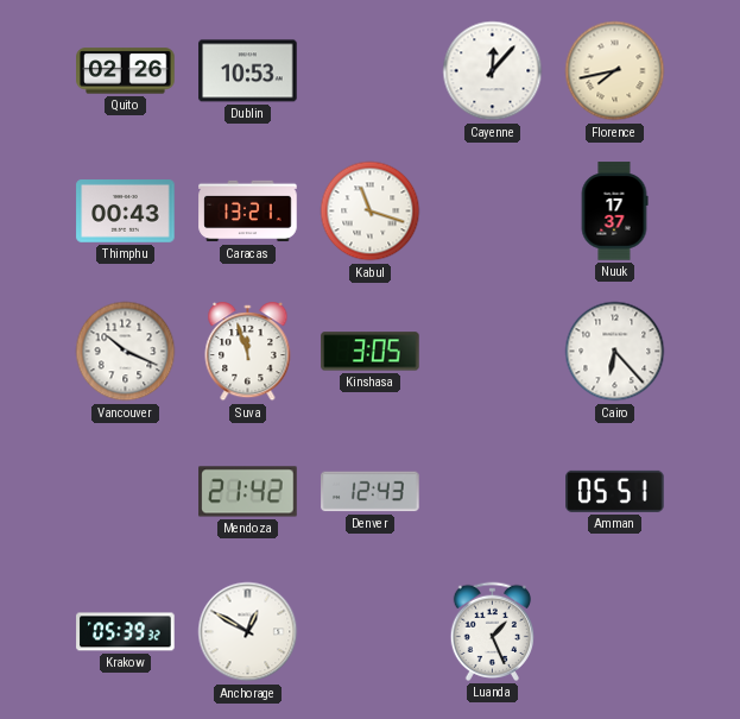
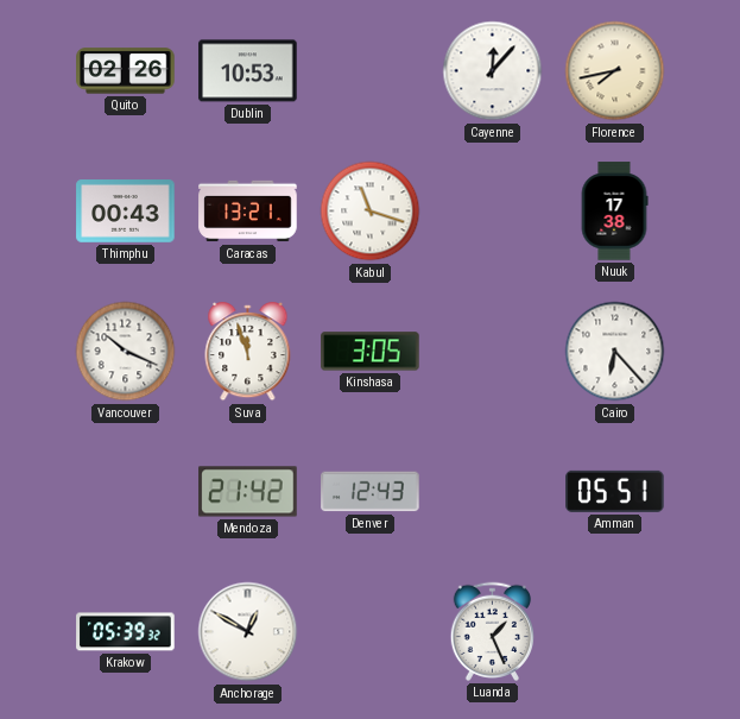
Nuuk: 17:37 -> 17:38 (614, 212)
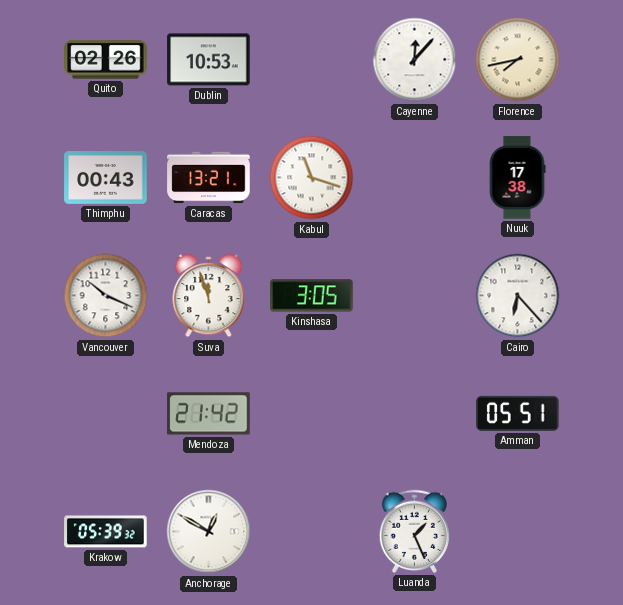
Denver: 12:43 -> none (371, 492)
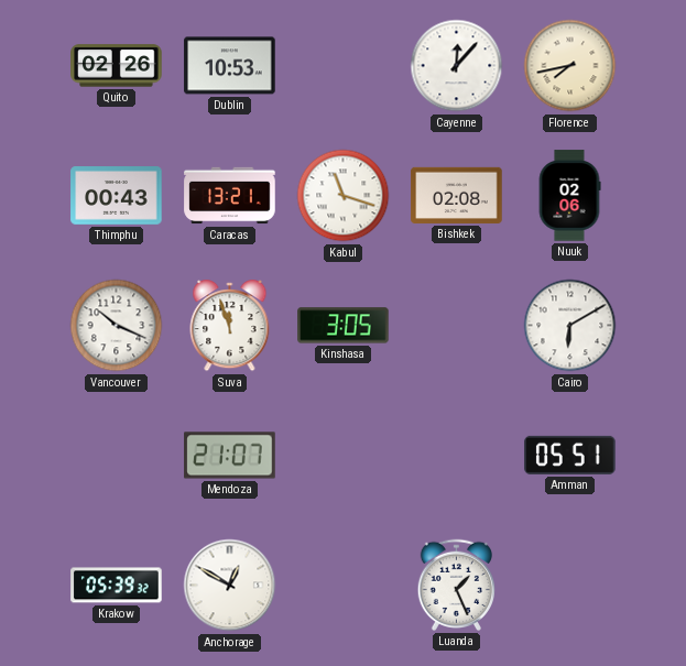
Bishkek: none -> 02:08 (457, 195)
Nuuk: 17:38 -> 02:06 (569, 196)
Cairo: 6:23 -> 6:10 (570, 326)
Mendoza: 21:42 -> 21:07 (230, 456)
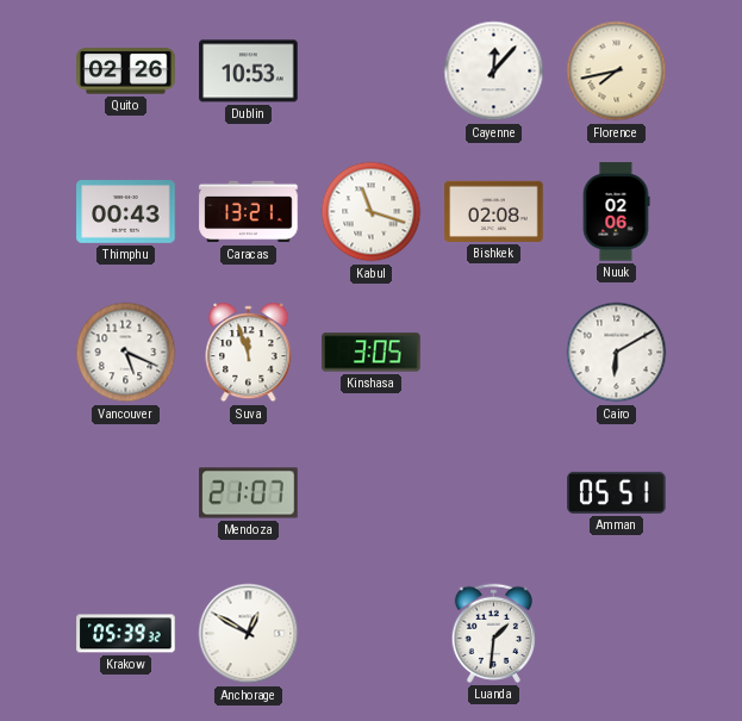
Vancouver: 10:19 -> 5:19 (126, 353)
Luanda: 1:26 -> 1:31 (493, 633)
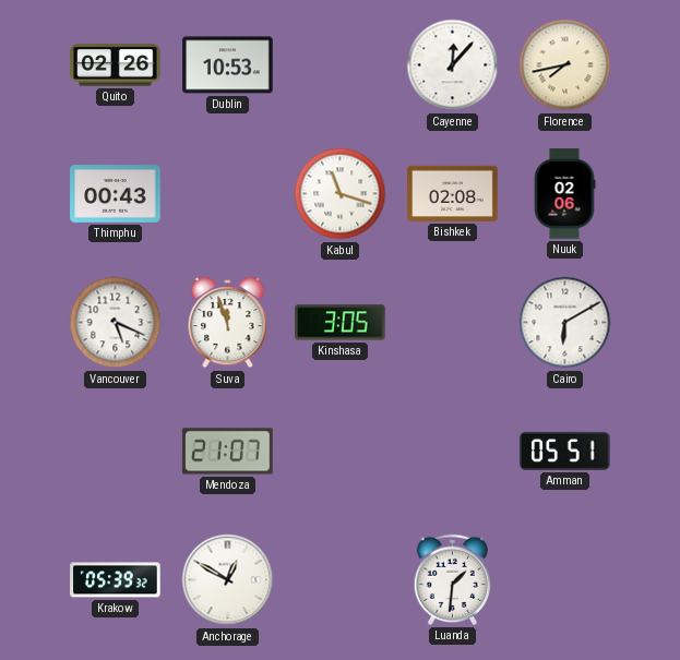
Caracas: 13:21 -> none (249, 212)
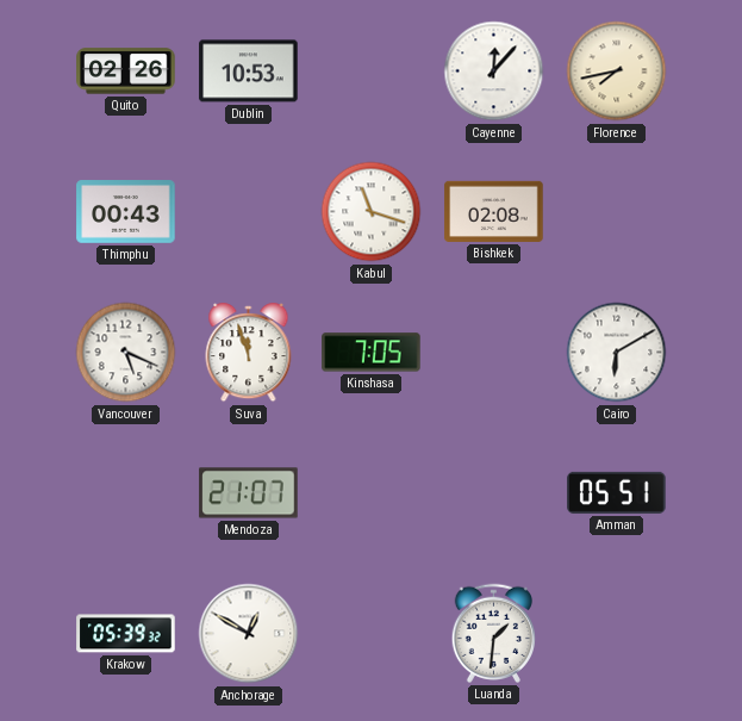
Nuuk: 02:06 -> none (564, 194)
Kinshasa: 3:05 -> 7:05 (372, 353)
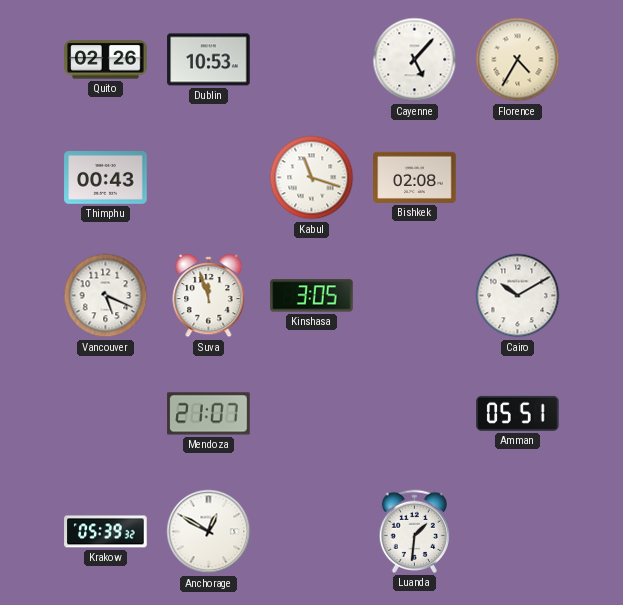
Cayenne: 12:07 -> 5:07 (415, 60)
Florence: 7:43 -> 4:35 (518, 60)
Kinshasa: 7:05 -> 3:05 (312, 296)
Cairo: 6:10 -> 10:10 (518, 296)
